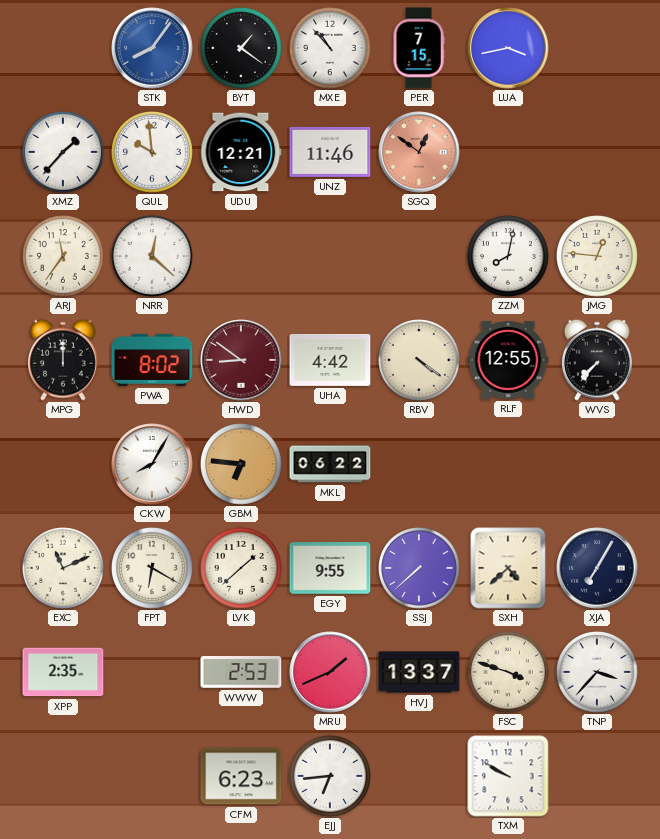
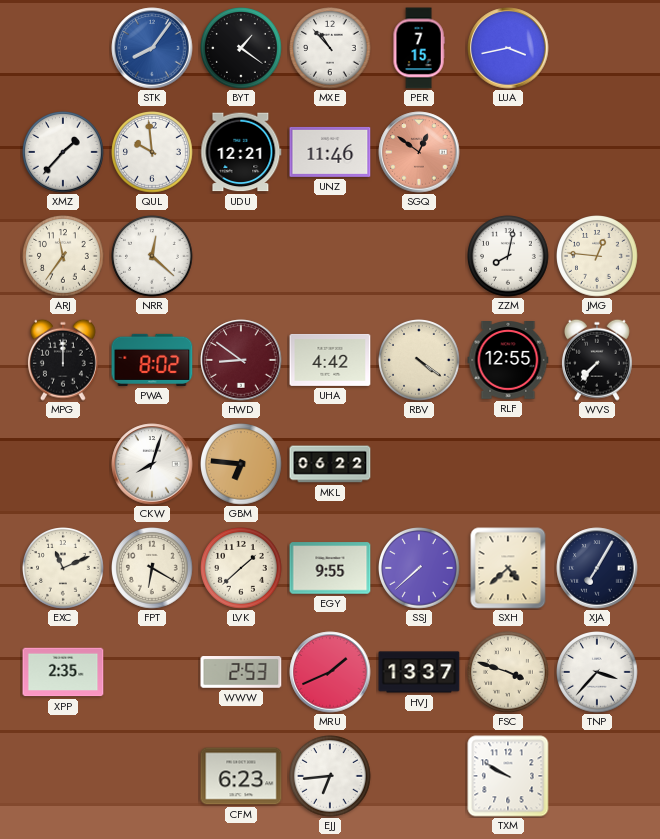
CKW: 8:05 -> 8:03 (152, 464)
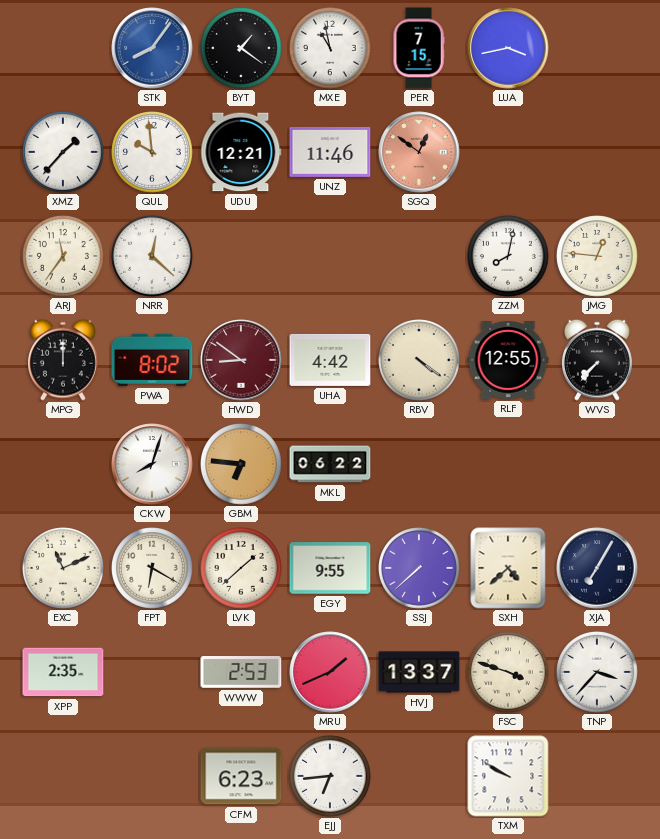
MXE: 10:53 -> 10:58 (331, 49)
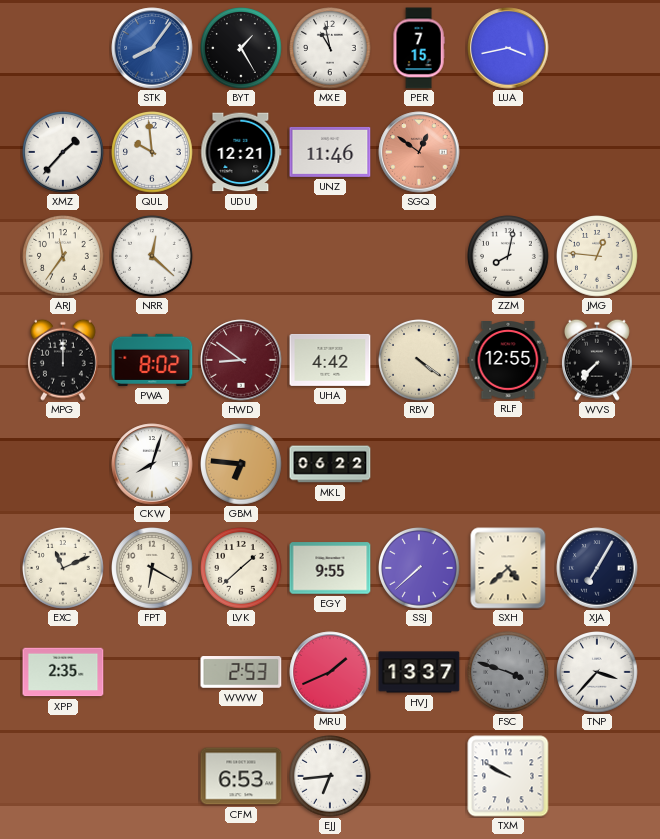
BYT: 1:21 -> 1:25 (242, 49)
FSC dial: cream -> grey (509, 673)
CFM: 6:23 -> 6:53 (241, 776)
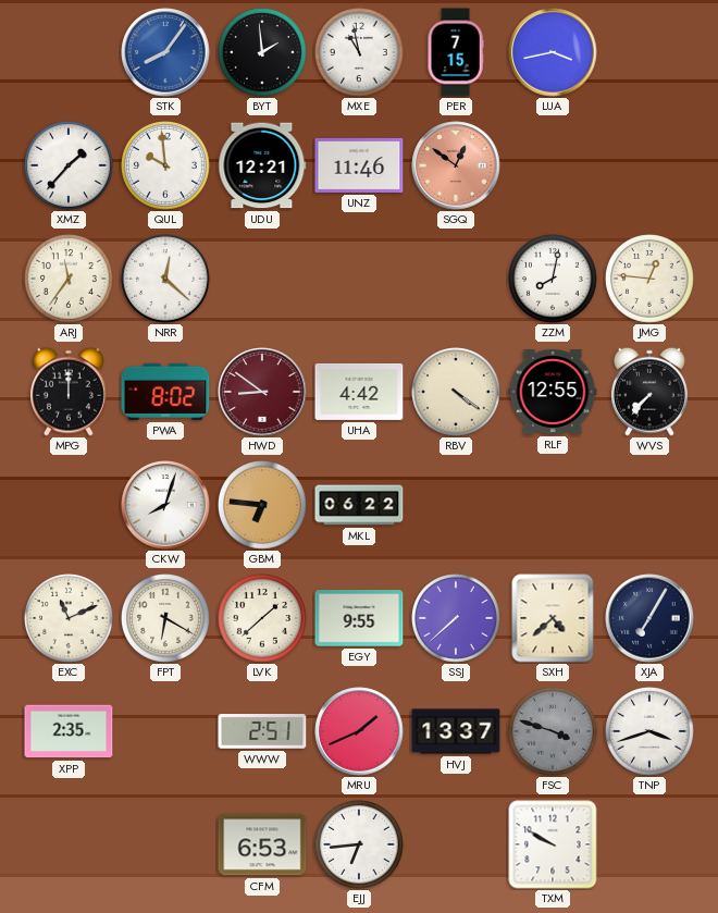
BYT: 1:25 -> 1:59 (263, 53)
WWW: 2:53 -> 2:51 (262, 731)
TNP: 3:37 -> 3:42 (651, 732)
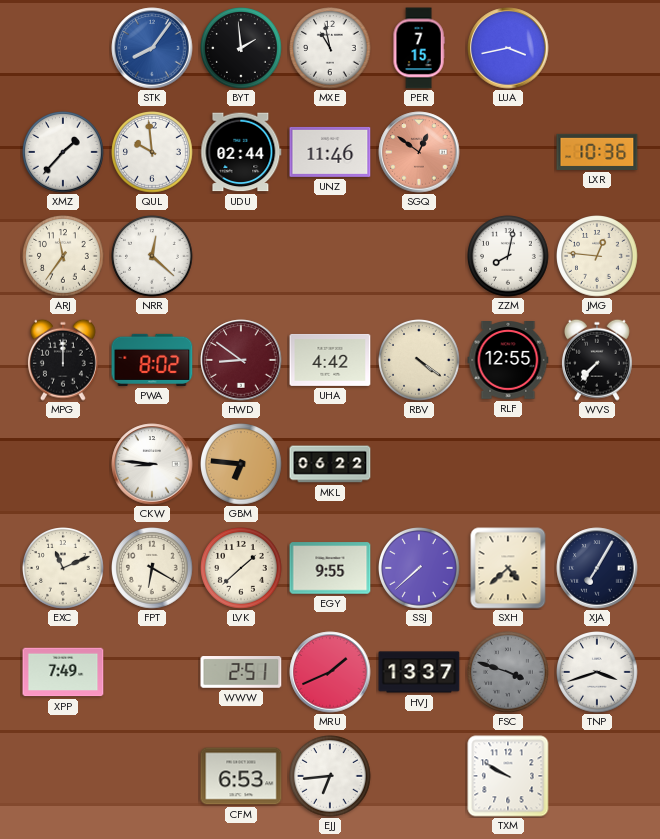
UDU: 12:21 -> 02:44 (241, 152)
LXR: none -> 10:36 (597, 152)
CKW: 8:03 -> 8:46 (152, 464)
XPP: 2:35 -> 7:49 (63, 672)
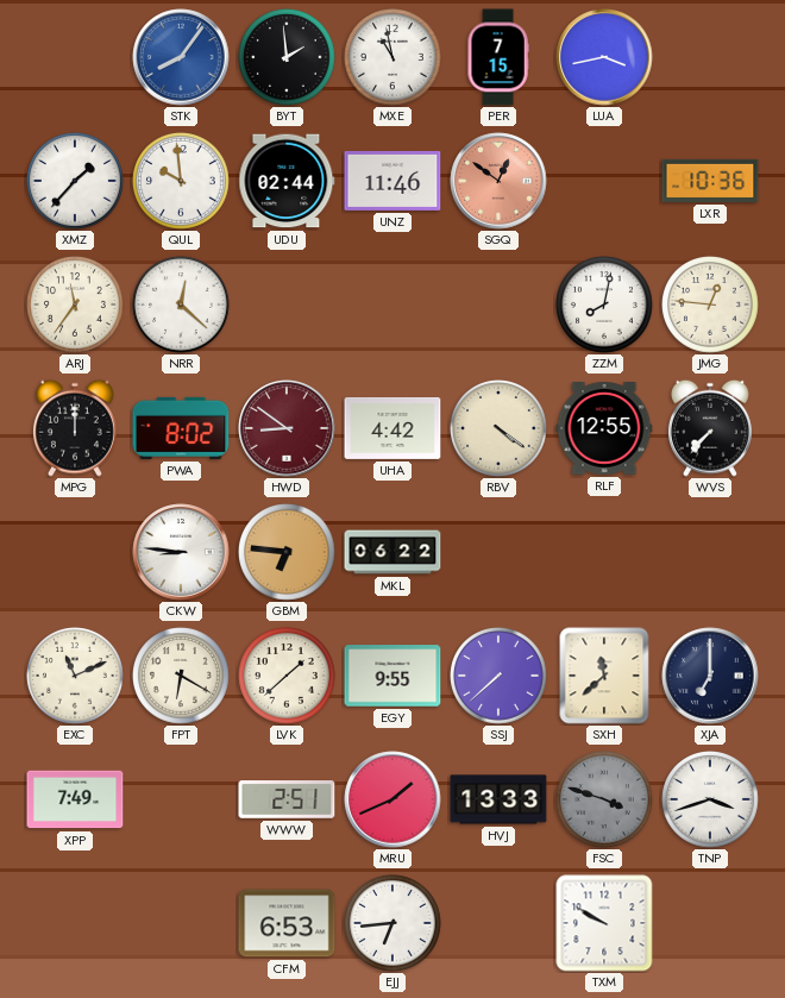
SXH: 4:38 -> 11:38 (604, 676)
XJA: 7:05 -> 7:00 (710, 676)
HVJ: 13:37 -> 13:33 (498, 799)
